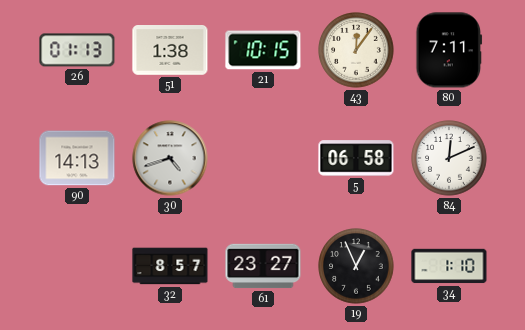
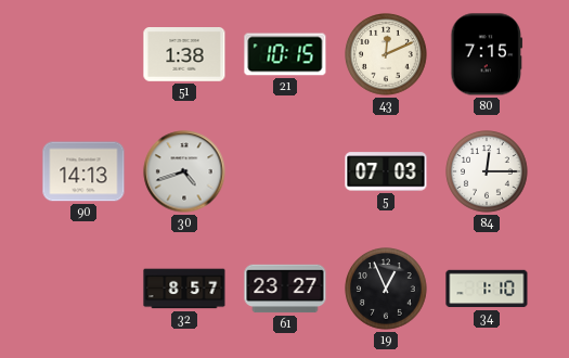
26: 01:13 -> none (77, 50)
43: 12:06 -> 12:11 (386, 54)
80: 7:11 -> 7:15 (487, 54)
5: 06:58 -> 07:03 (386, 171)
84: 12:11 -> 12:15 (487, 171)
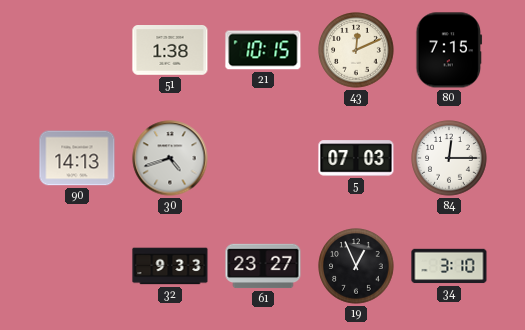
32: 8:57 -> 9:33 (170, 266)
34: 1:10 -> 3:10 (449, 266)
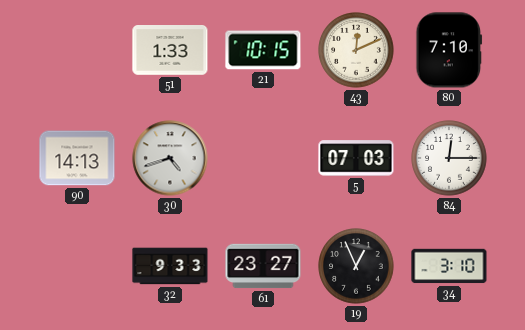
51: 1:38 -> 1:33 (170, 51)
80: 7:15 -> 7:10 (449, 50)
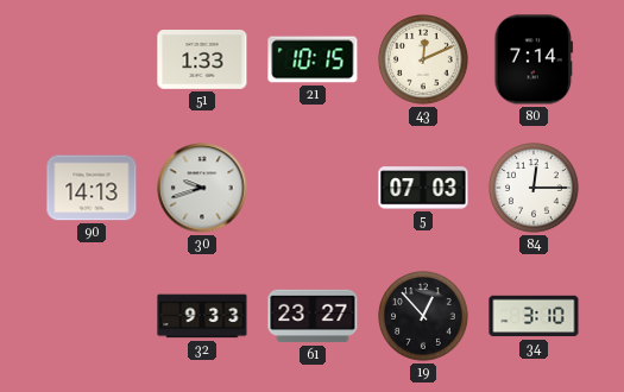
80: 7:10 -> 7:14 (534, 59)
30: 4:42 -> 9:42 (202, 188)
19: 12:56 -> 12:53 (423, 316)
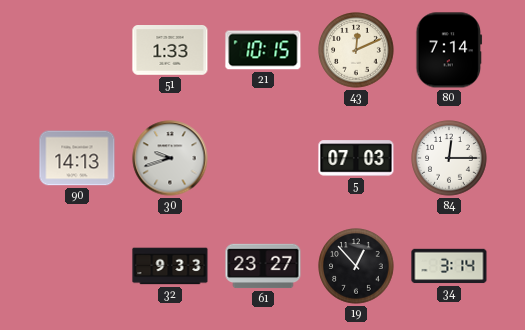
34: 3:10 -> 3:14 (449, 266)
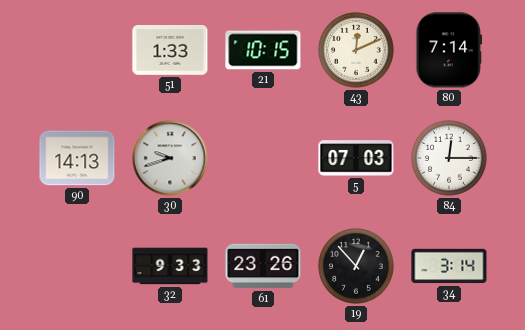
61: 23:27 -> 23:26 (263, 266)
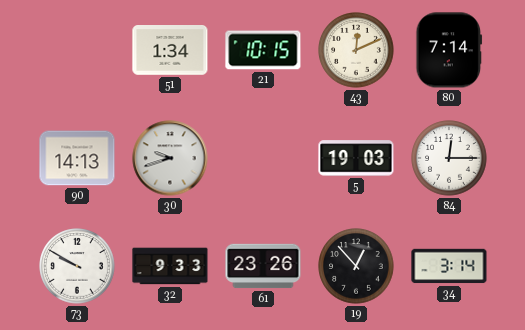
51: 1:33 -> 1:34 (170, 51)
5: 07:03 -> 19:03 (356, 158)
73: none -> 9:50 (77, 266)
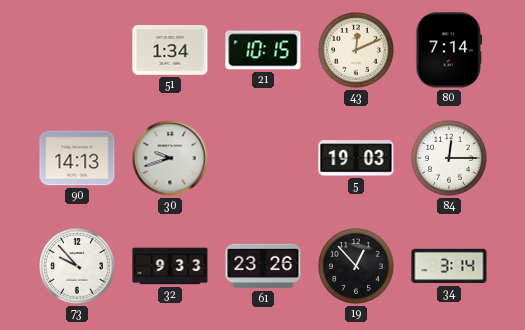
73: 9:50 -> 9:53 (77, 266)
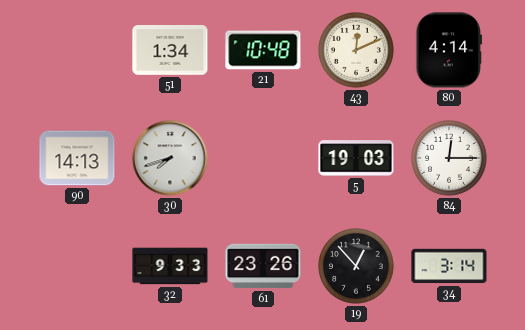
21: 10:15 -> 10:48 (263, 50)
80: 7:14 -> 4:14 (449, 50)
30: 9:42 -> 7:42 (170, 158)
73: 9:53 -> none (77, 266)
